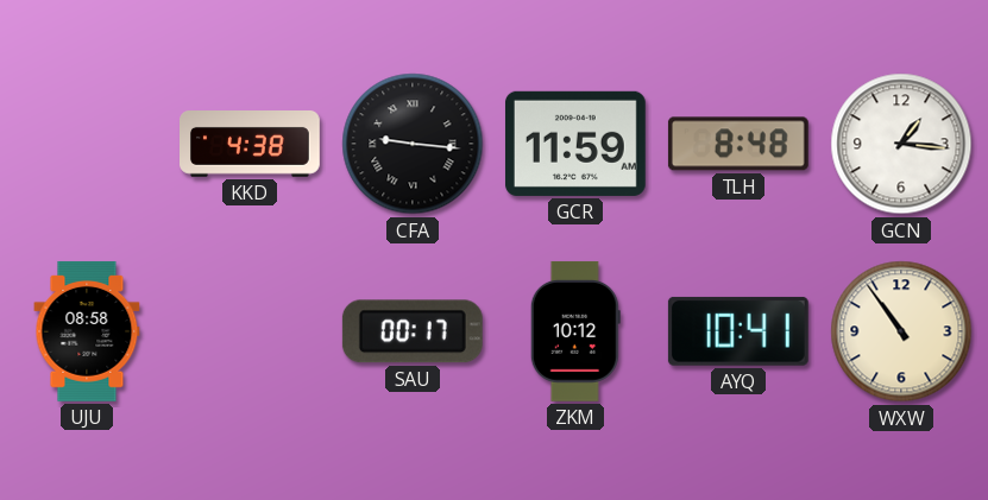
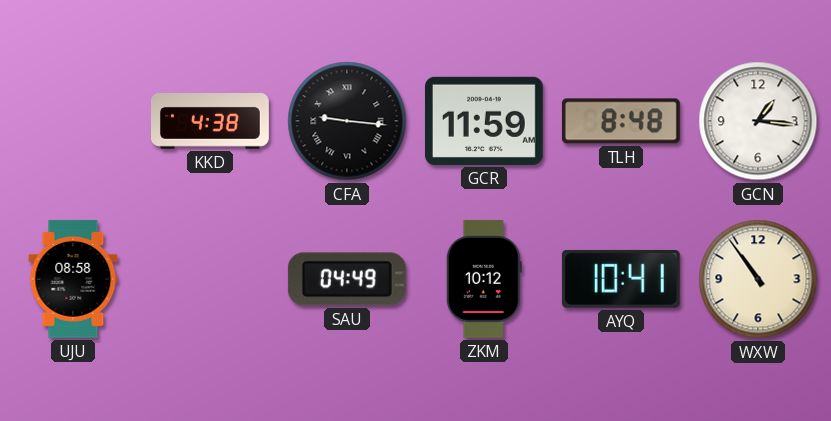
SAU: 00:17 -> 04:49 (347, 279)
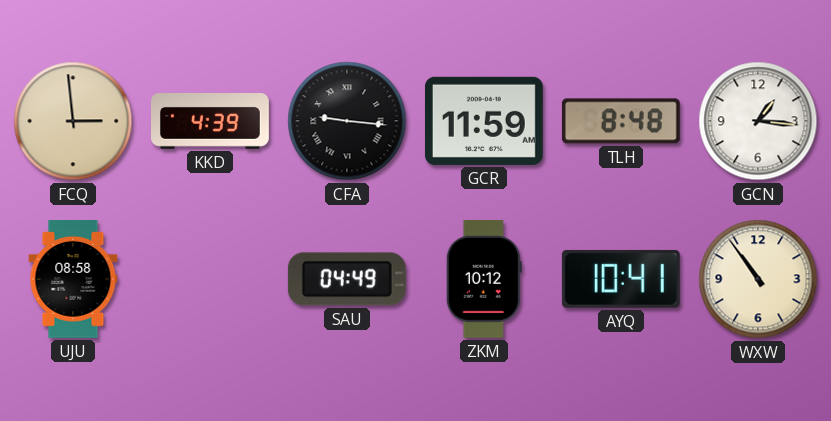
FCQ: none -> 2:59 (73, 121)
KKD: 4:38 -> 4:39 (211, 122)
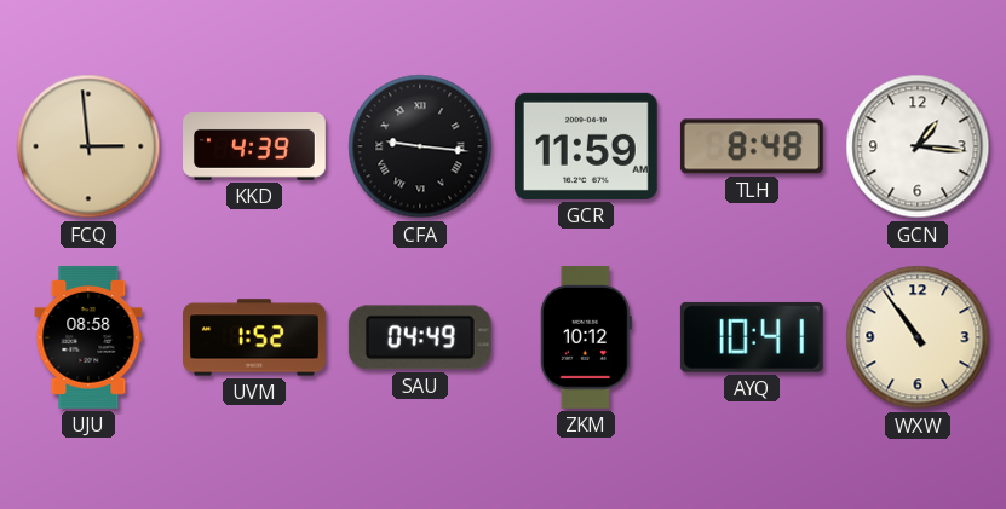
UVM: none -> 1:52 (255, 337)
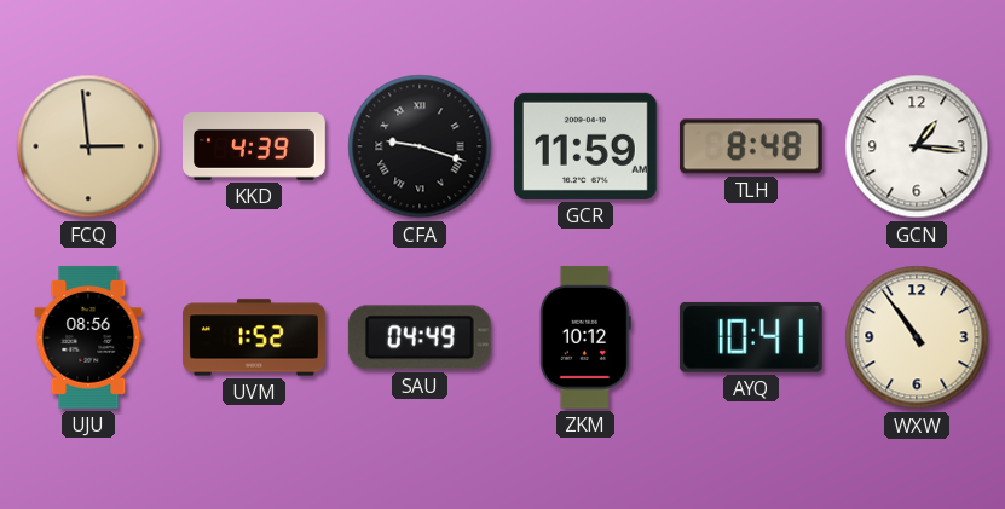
CFA: 9:16 -> 9:18 (420, 146)
UJU: 08:58 -> 08:56 (88, 337)
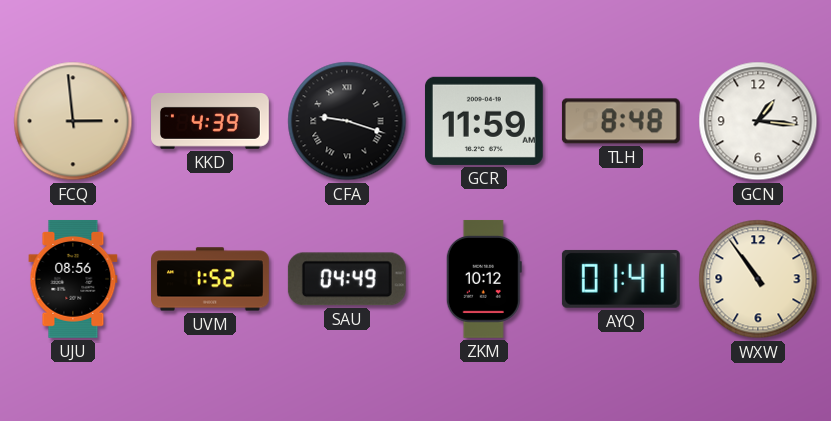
AYQ: 10:41 -> 01:41 (621, 279)
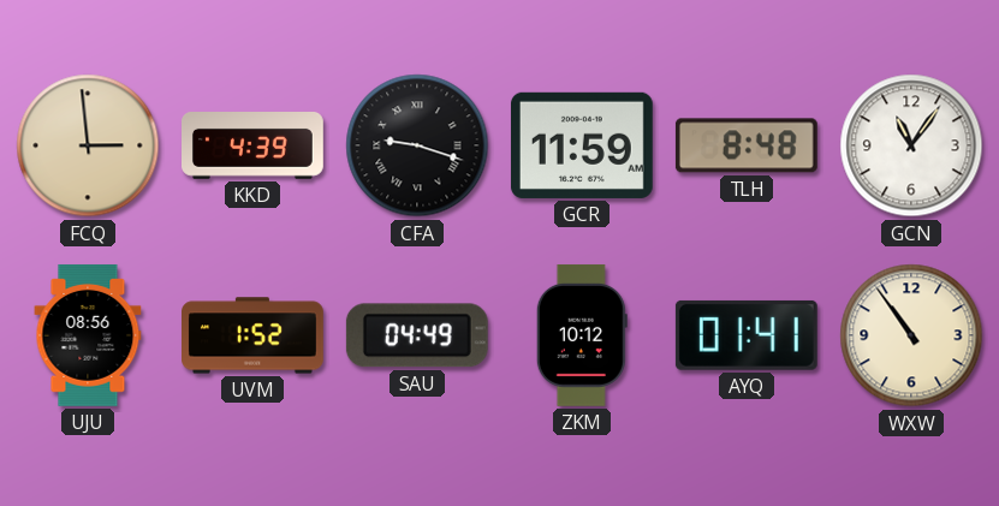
GCN: 1:16 -> 11:06 (911, 145)
